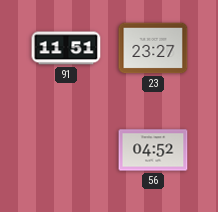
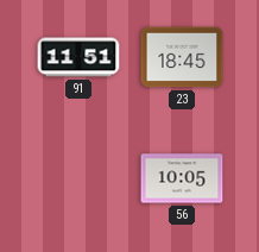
23: 23:27 -> 18:45 (182, 57)
56: 04:52 -> 10:05 (182, 178)
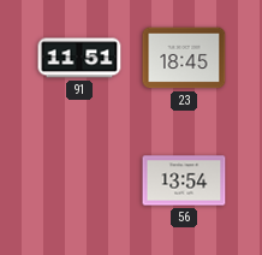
56: 10:05 -> 13:54 (184, 180)
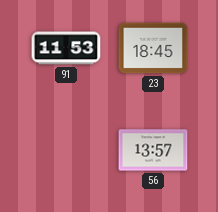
91: 11:51 -> 11:53 (66, 48)
56: 13:54 -> 13:57 (153, 150)
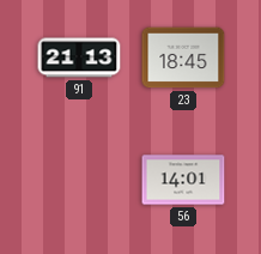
91: 11:53 -> 21:13 (79, 58)
56: 13:57 -> 14:01 (183, 180)
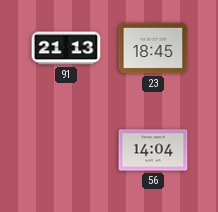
56: 14:01 -> 14:04 (153, 150)
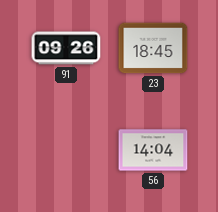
91: 21:13 -> 09:26 (66, 48)
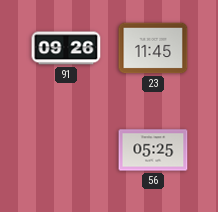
23: 18:45 -> 11:45 (153, 48)
56: 14:04 -> 05:25 (153, 150)
